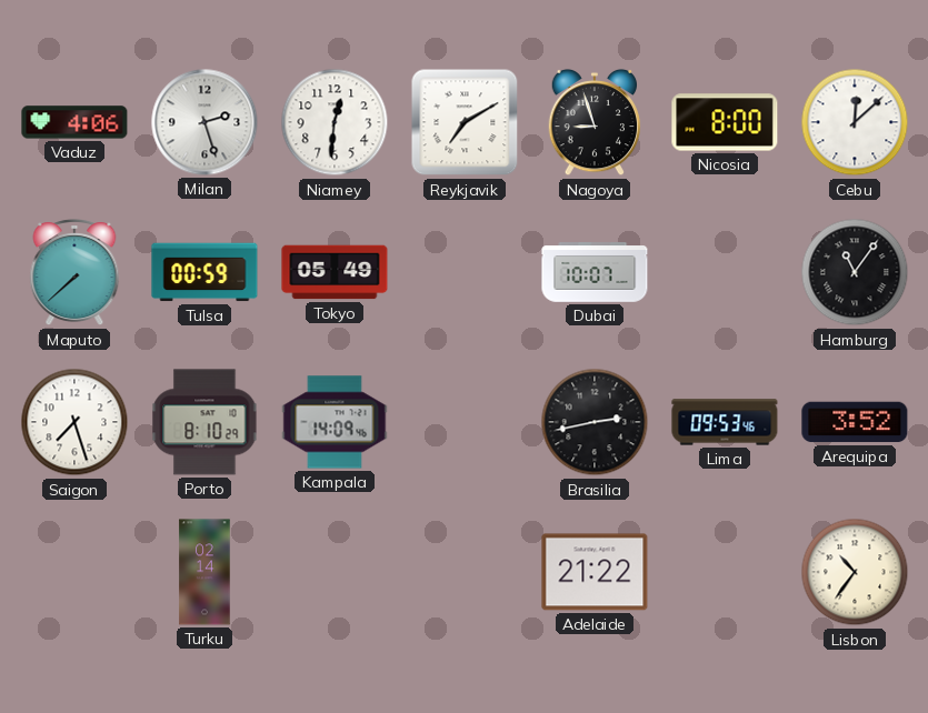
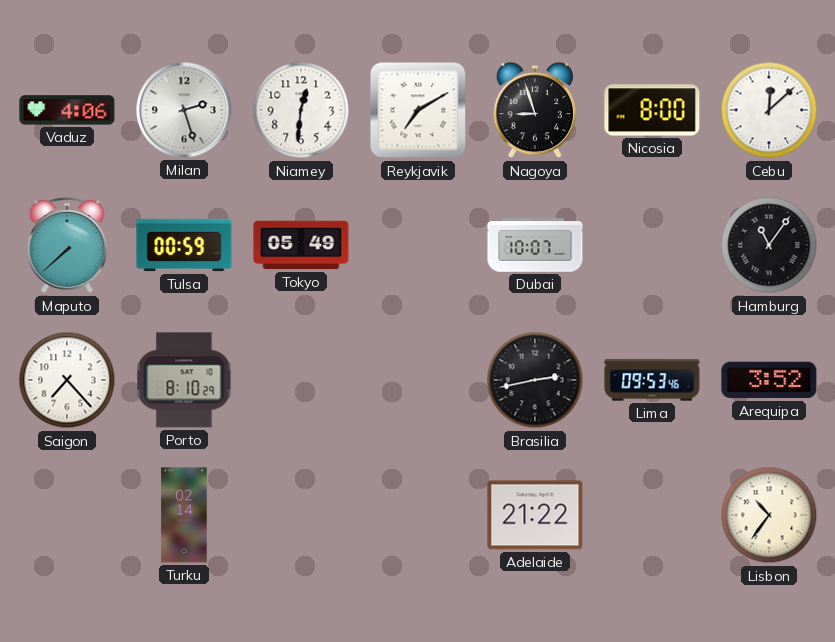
Saigon: 7:27 -> 7:23 (67, 380)
Kampala: 14:09 -> none (335, 422)
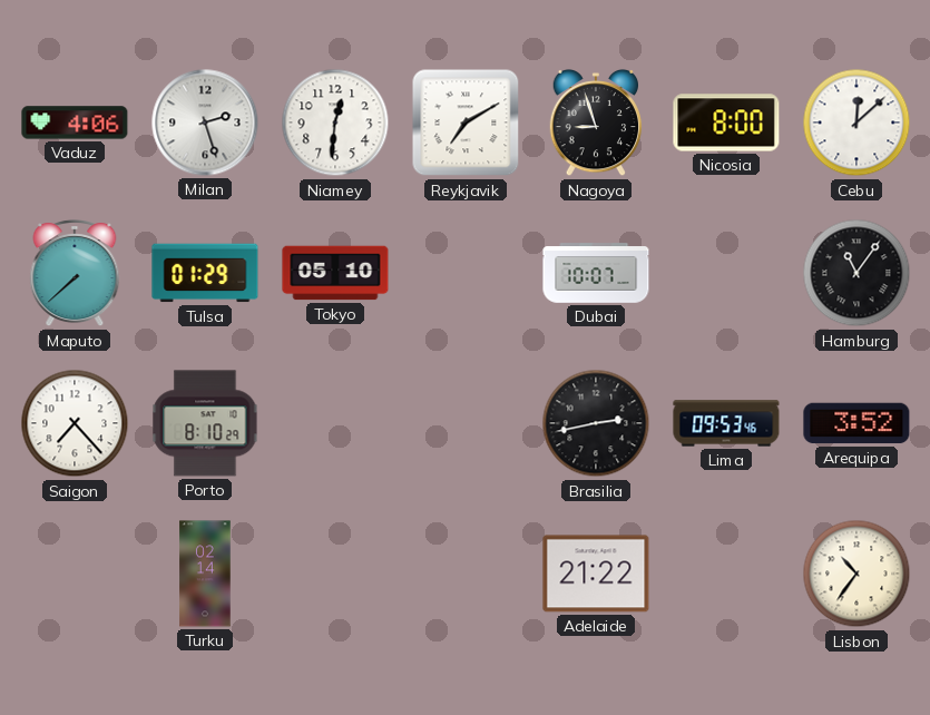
Tulsa: 00:59 -> 01:29 (205, 273)
Tokyo: 05:49 -> 05:10 (335, 273)
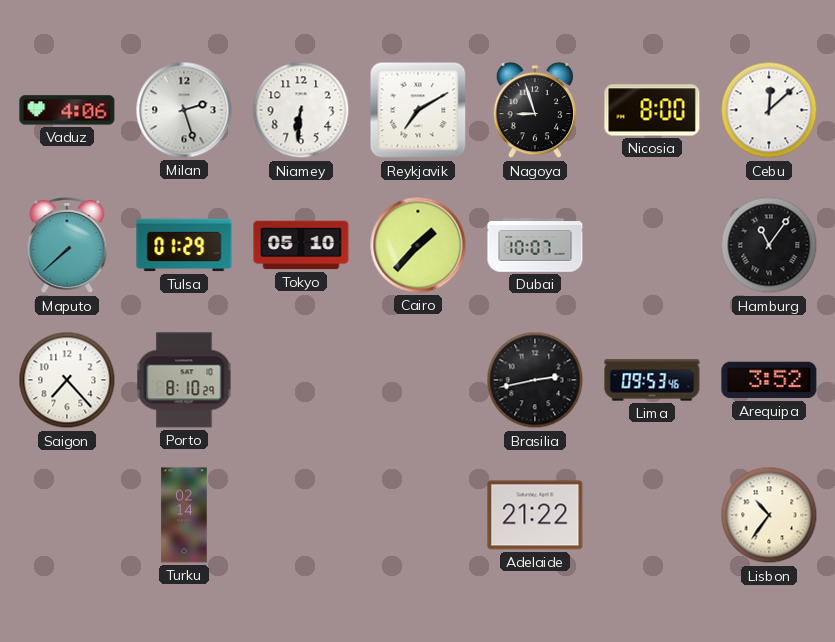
Niamey: 12:31 -> 6:31 (301, 110)
Cairo: none -> 1:37 (418, 245)
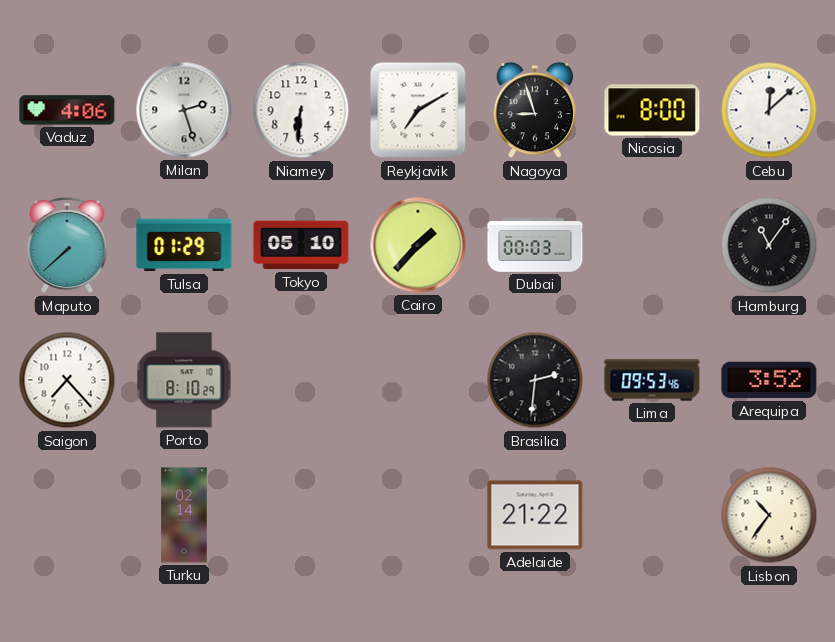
Dubai: 10:07 -> 00:03 (535, 245)
Brasilia: 2:43 -> 2:31 (535, 380)
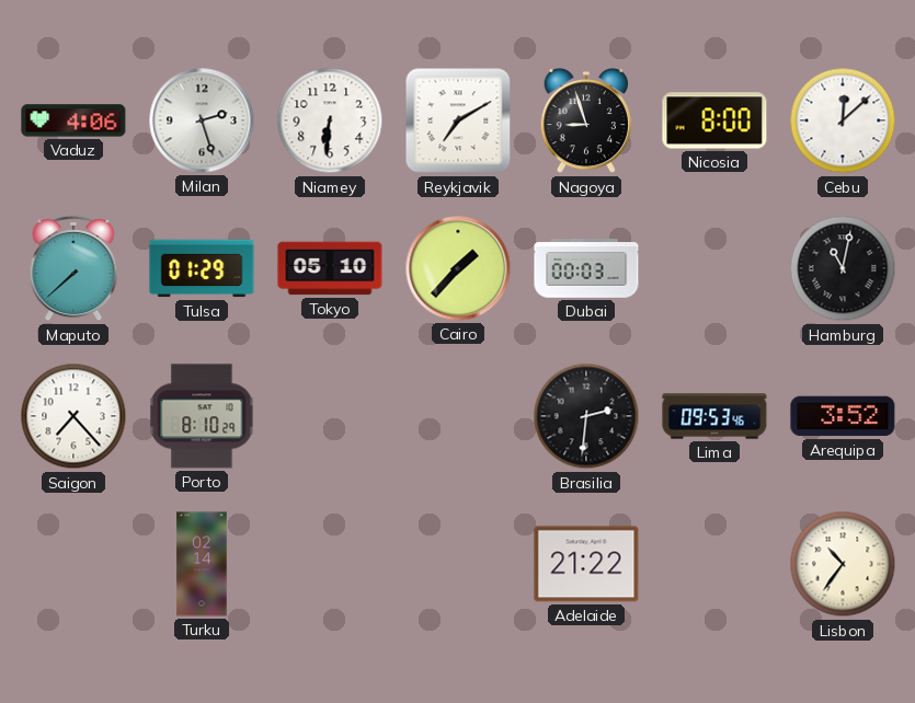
Hamburg: 11:06 -> 11:02 (843, 268)
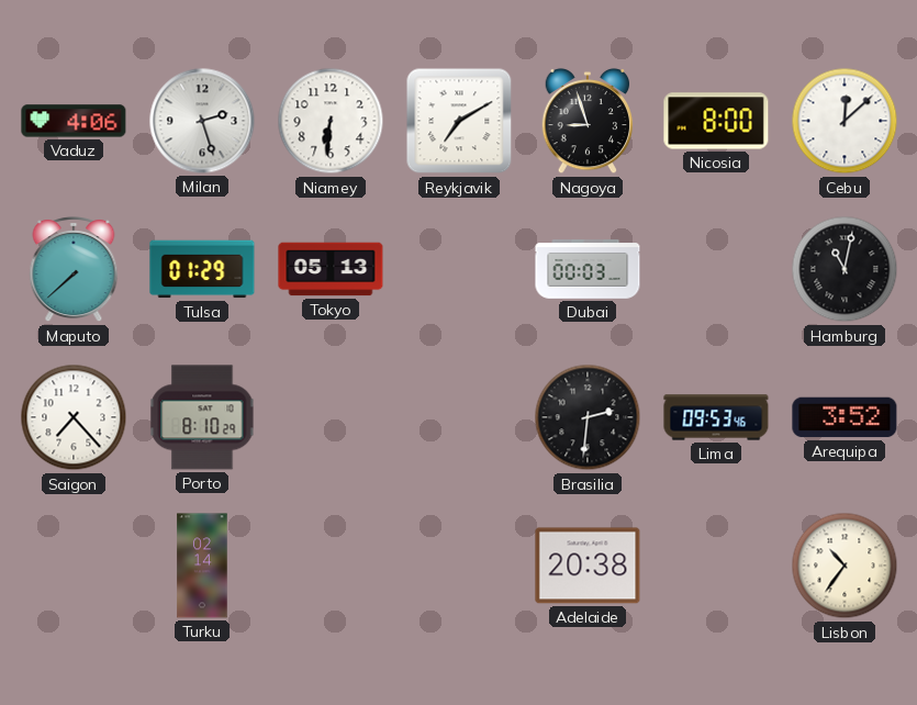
Tokyo: 05:10 -> 05:13 (331, 269)
Cairo: 1:37 -> none (458, 268)
Adelaide: 21:22 -> 20:38 (588, 566)
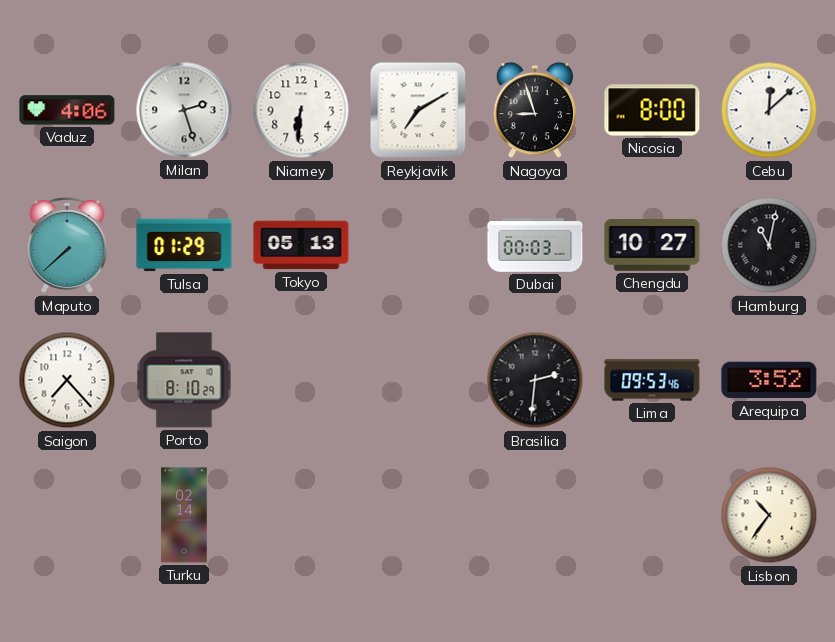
Chengdu: none -> 10:27 (652, 245)
Adelaide: 20:38 -> none (588, 566)
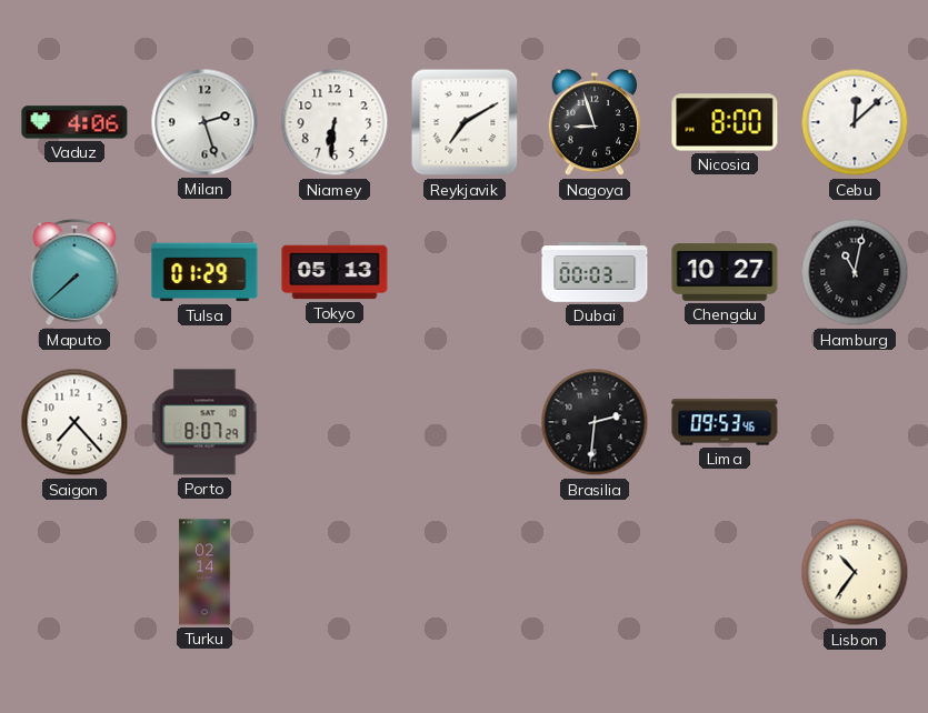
Porto: 8:10 -> 8:07 (204, 422)
Arequipa: 3:52 -> none (769, 380)
